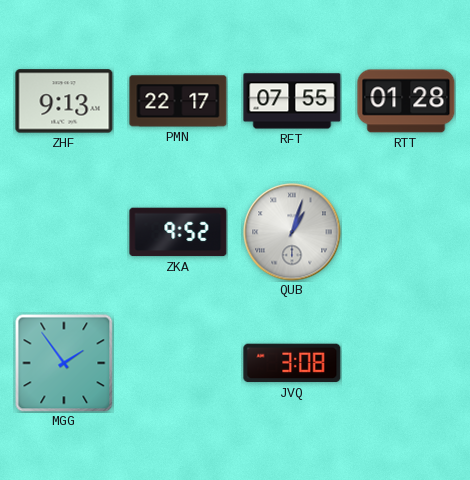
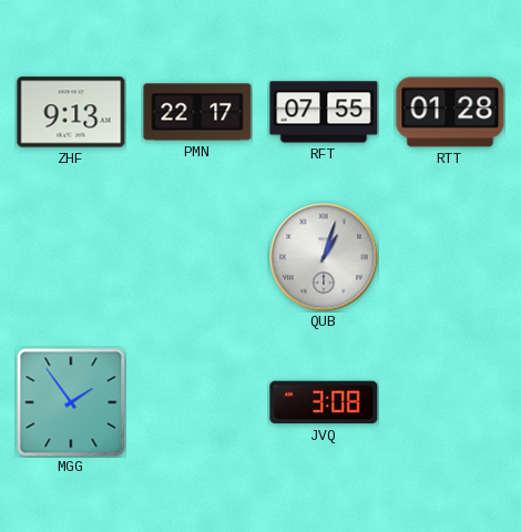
ZKA: 9:52 -> none (178, 232)
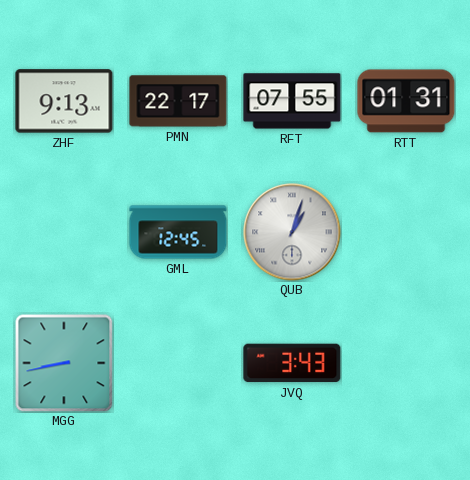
RTT: 01:28 -> 01:31 (406, 101)
GML: none -> 12:45 (178, 232)
MGG: 1:54 -> 8:43 (64, 363)
JVQ: 3:08 -> 3:43 (292, 363)
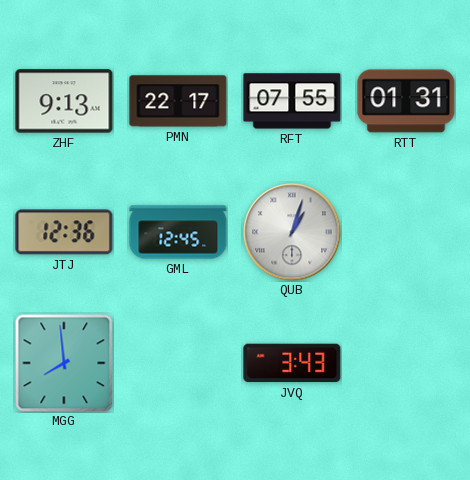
JTJ: none -> 12:36 (64, 232)
MGG: 8:43 -> 7:59 (64, 363)
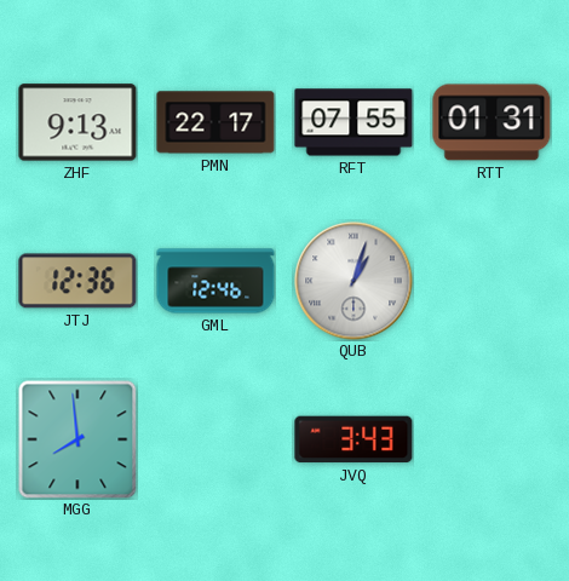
GML: 12:45 -> 12:46 (215, 281)
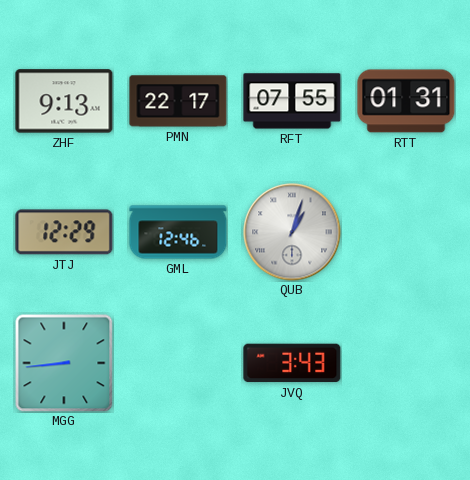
JTJ: 12:36 -> 12:29 (64, 232)
MGG: 7:59 -> 8:44 (64, 363)
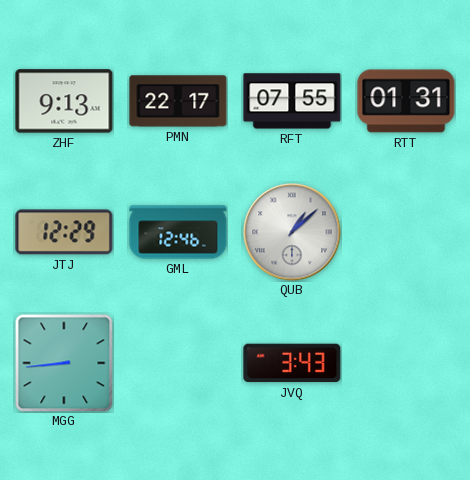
QUB: 1:03 -> 1:08 (292, 232)
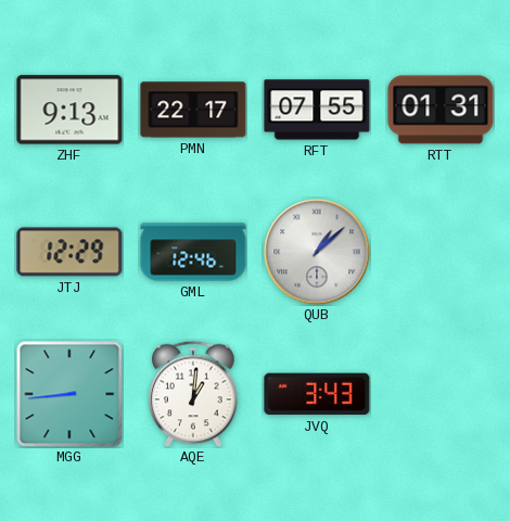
AQE: none -> 1:01 (193, 394)
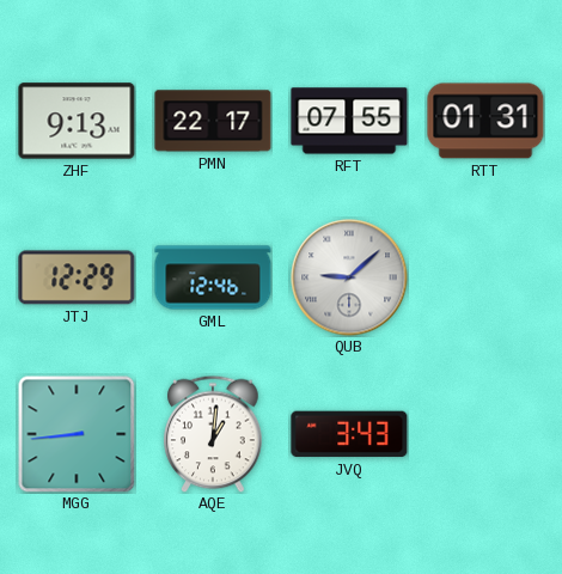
QUB: 1:08 -> 9:08 (349, 277)
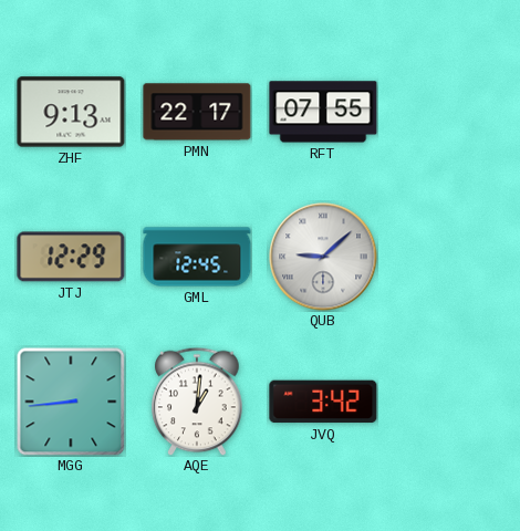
RTT: 01:31 -> none (485, 121)
GML: 12:46 -> 12:45 (197, 257)
JVQ: 3:43 -> 3:42 (323, 402)
